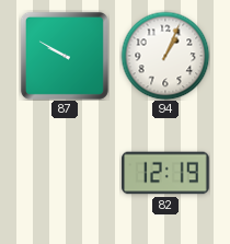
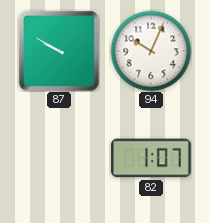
94: 1:04 -> 10:04 (151, 51)
82: 12:19 -> 1:07 (151, 158)
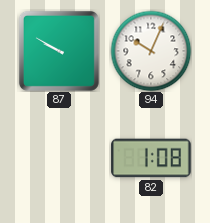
82: 1:07 -> 1:08 (151, 158)
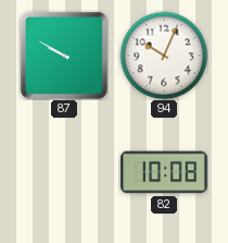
82: 1:08 -> 10:08 (164, 172)
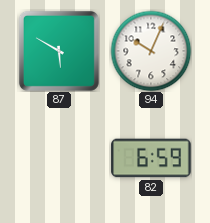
87: 9:50 -> 5:50 (59, 51)
82: 10:08 -> 6:59 (151, 158)
